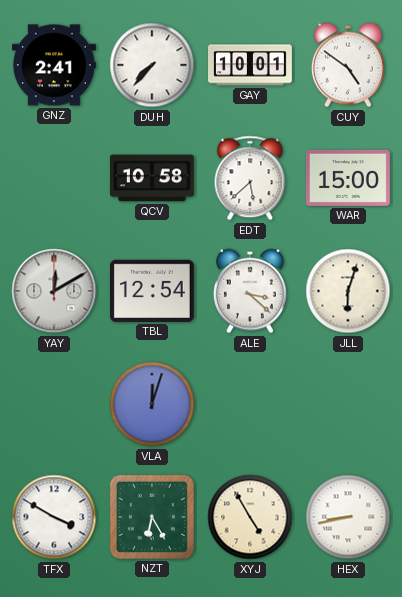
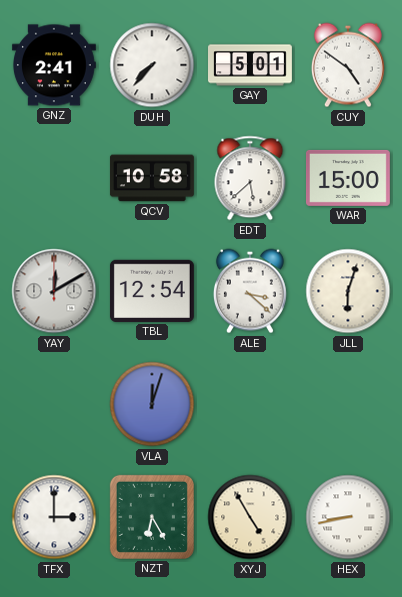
GAY: 10:01 -> 5:01 (251, 65)
TFX: 3:50 -> 3:00 (54, 517)
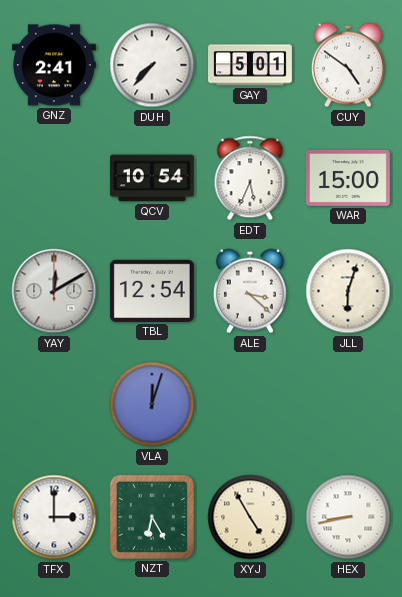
QCV: 10:58 -> 10:54 (152, 178)
EDT: 5:38 -> 5:34 (250, 178)
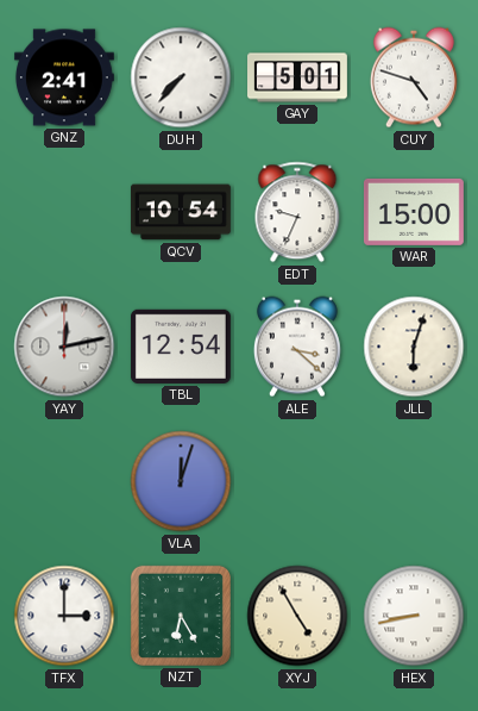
CUY: 4:51 -> 4:48 (414, 77)
EDT: 5:34 -> 9:34 (297, 212)
YAY: 12:10 -> 12:13 (64, 347)
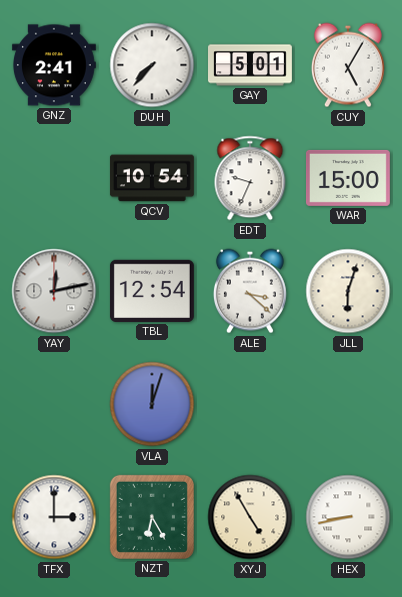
CUY: 4:48 -> 5:05 (348, 65)
